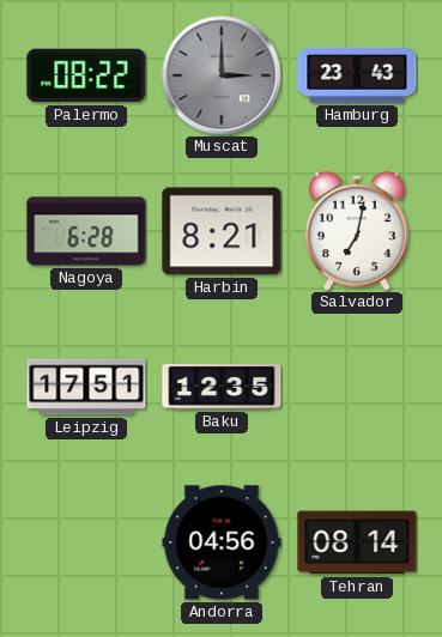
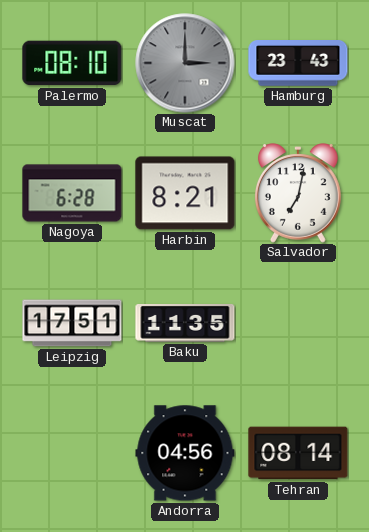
Palermo: 08:22 -> 08:10 (72, 63)
Baku: 12:35 -> 11:35 (185, 324)
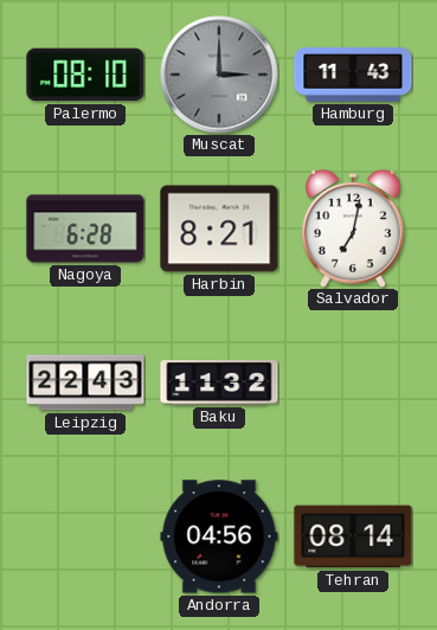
Hamburg: 23:43 -> 11:43 (353, 76)
Leipzig: 17:51 -> 22:43 (85, 382)
Baku: 11:35 -> 11:32 (219, 384)
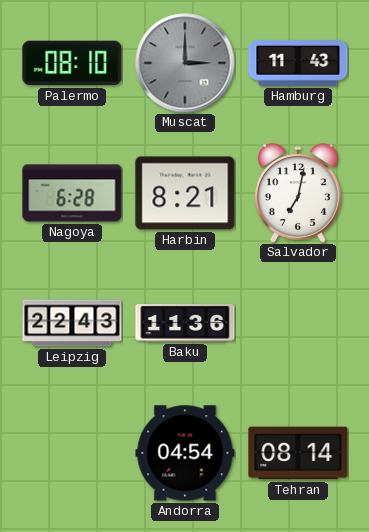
Baku: 11:32 -> 11:36 (185, 324)
Andorra: 04:56 -> 04:54 (185, 453)
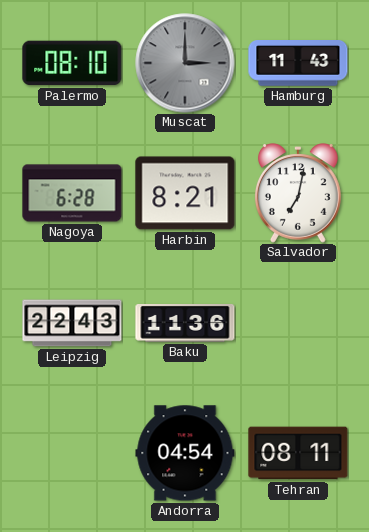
Tehran: 08:14 -> 08:11 (298, 453)
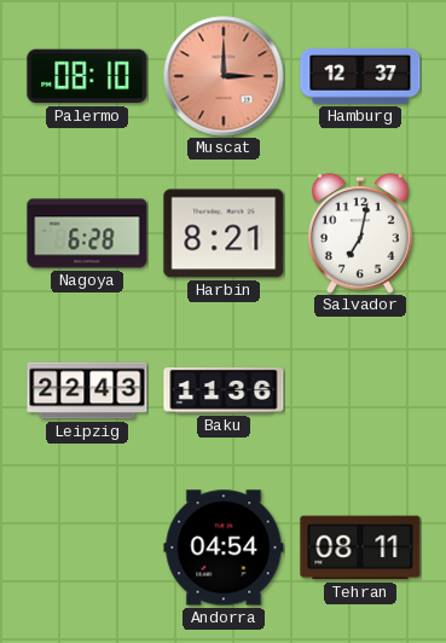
Muscat dial: grey -> salmon (224, 76)
Hamburg: 11:43 -> 12:37 (360, 77)
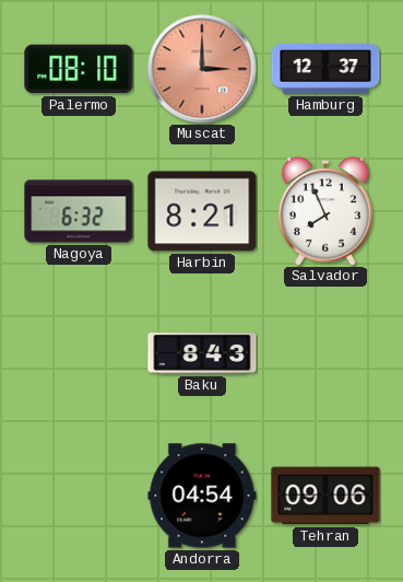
Nagoya: 6:28 -> 6:32 (79, 211)
Salvador: 7:02 -> 7:56 (325, 211)
Leipzig: 22:43 -> none (87, 390)
Baku: 11:36 -> 8:43 (202, 354)
Tehran: 08:11 -> 09:06 (325, 496)
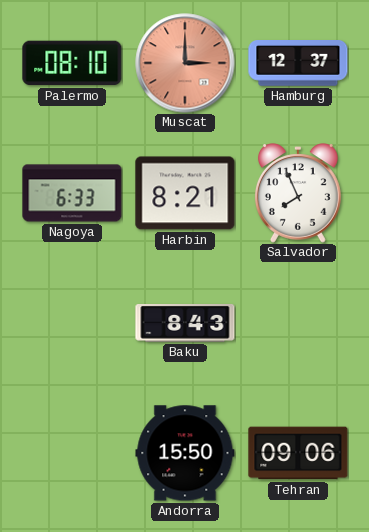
Nagoya: 6:32 -> 6:33 (72, 193)
Andorra: 04:54 -> 15:50 (185, 453)
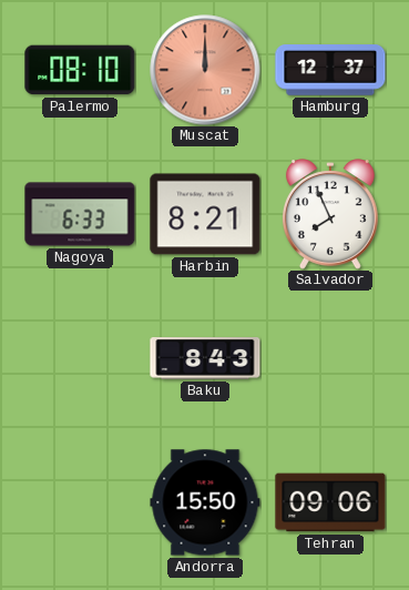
Muscat: 3:00 -> 12:00 (205, 70)
